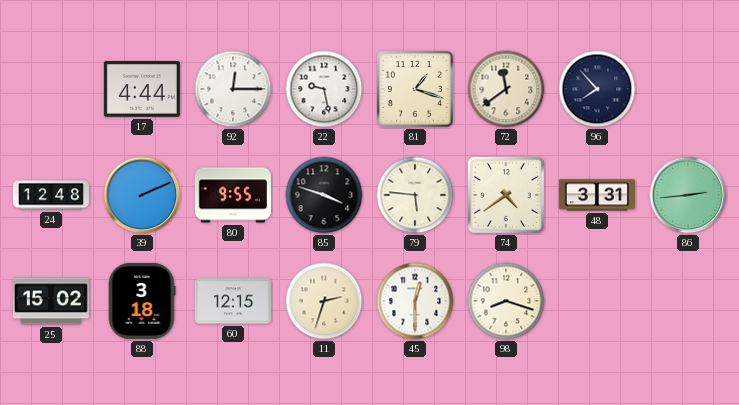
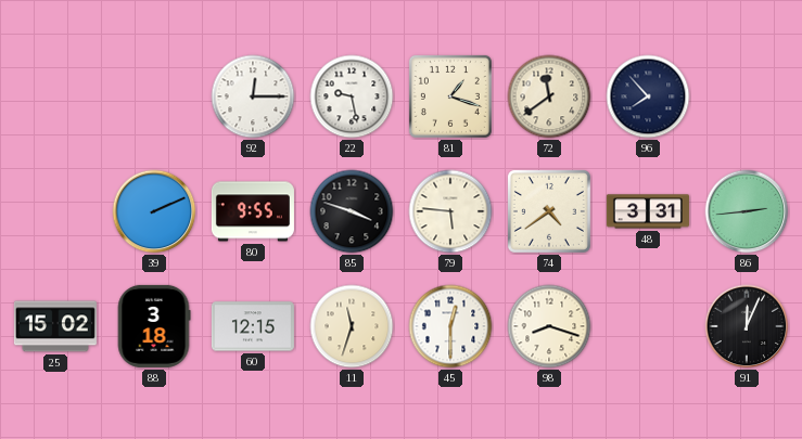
17: 4:44 -> none (142, 90)
24: 12:48 -> none (51, 195)
11: 2:33 -> 11:33 (352, 326)
91: none -> 12:04 (747, 326)
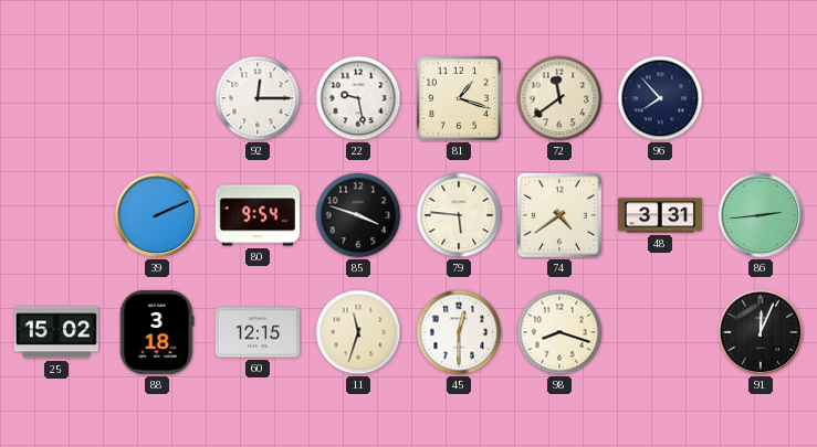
80: 9:55 -> 9:54 (258, 215)
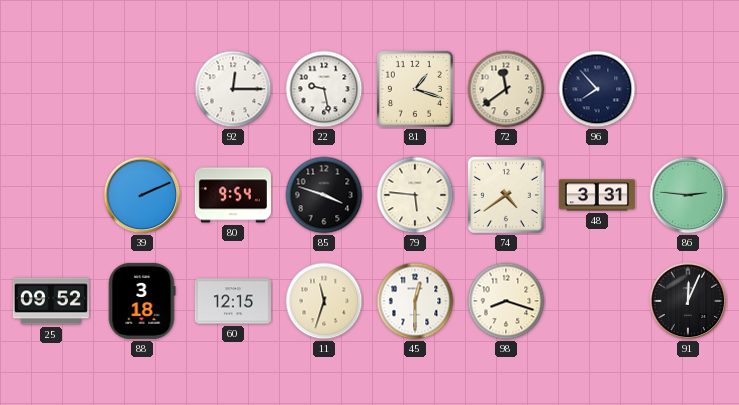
86: 2:44 -> 2:46 (688, 195)
25: 15:02 -> 09:52 (51, 301)
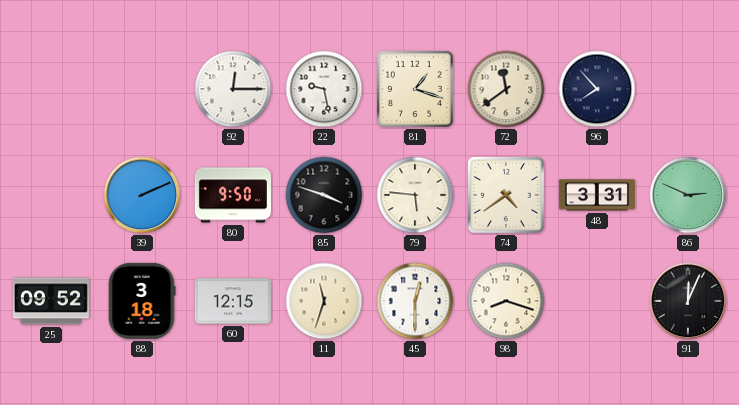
80: 9:54 -> 9:50 (233, 195)
86: 2:46 -> 2:49 (688, 195)
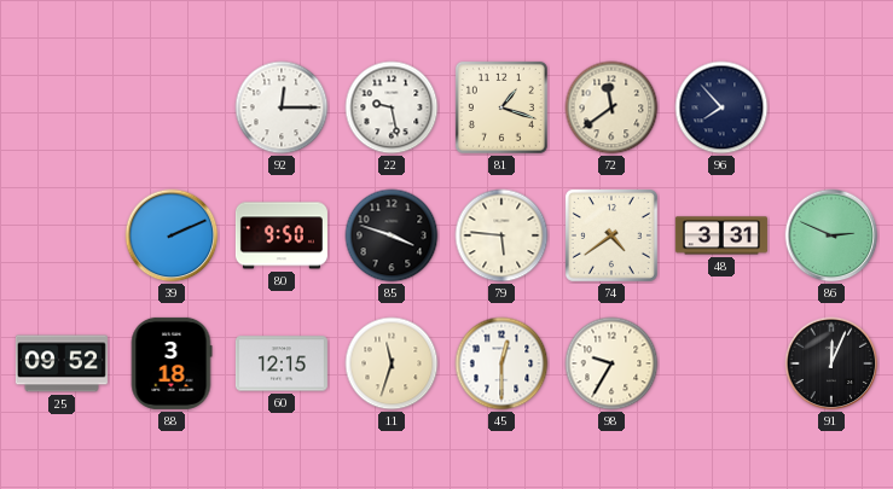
98: 8:18 -> 9:35 (611, 363)
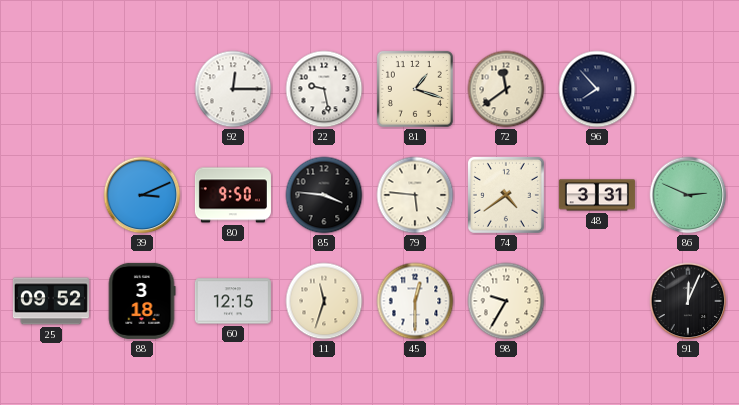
39: 2:11 -> 3:11 (142, 195)
85: 3:48 -> 3:46 (324, 195)
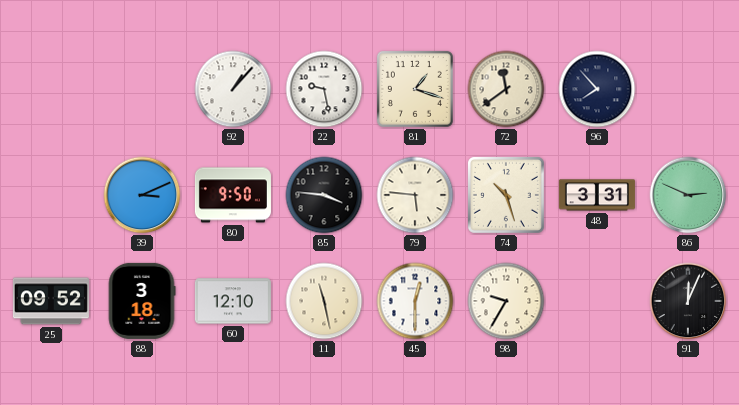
92: 12:15 -> 1:07 (233, 89)
74: 4:39 -> 10:27 (506, 195)
60: 12:15 -> 12:10 (233, 301)
11: 11:33 -> 11:28 (324, 301)
